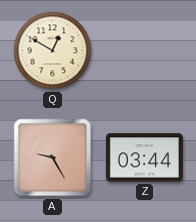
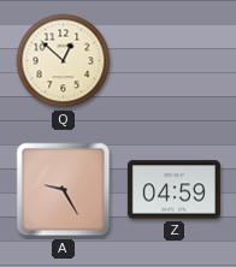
Q: 12:50 -> 12:52 (64, 61)
Z: 03:44 -> 04:59 (173, 190)
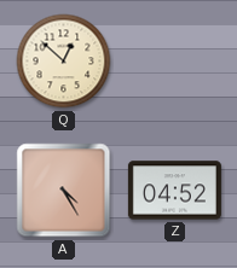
A: 9:25 -> 4:25 (64, 191)
Z: 04:59 -> 04:52 (174, 191)
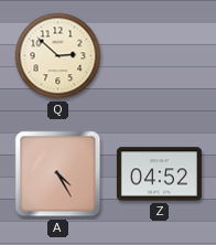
Q: 12:52 -> 2:52 (58, 56)
